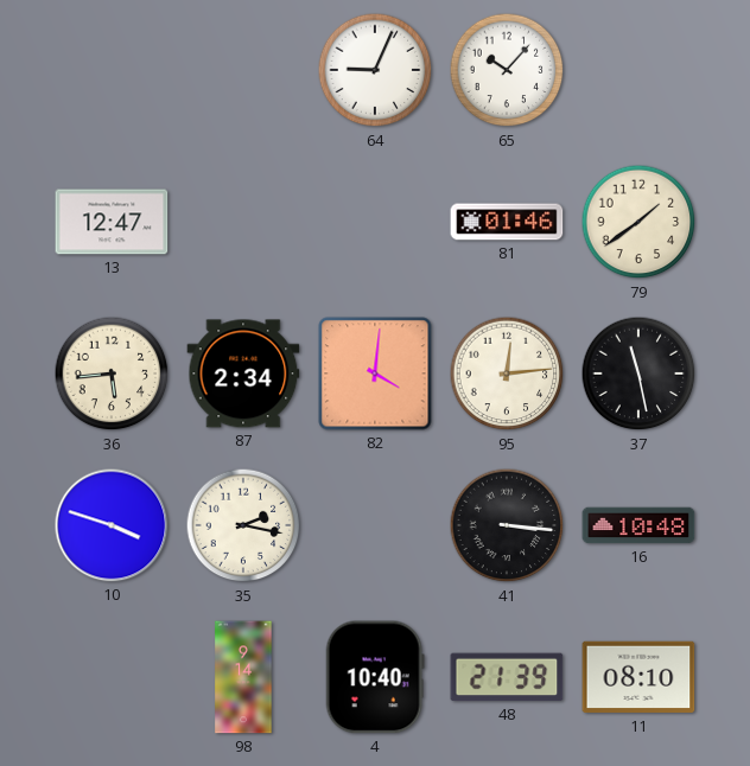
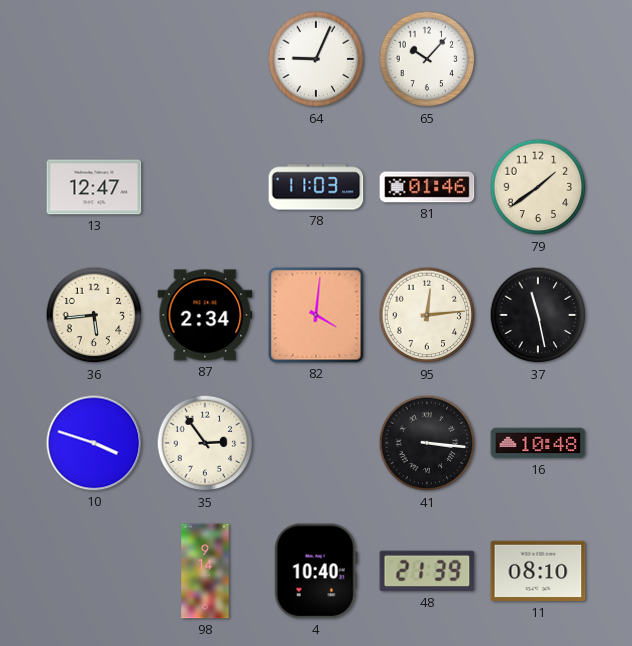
78: none -> 11:03 (316, 187)
35: 2:17 -> 2:54 (205, 443)
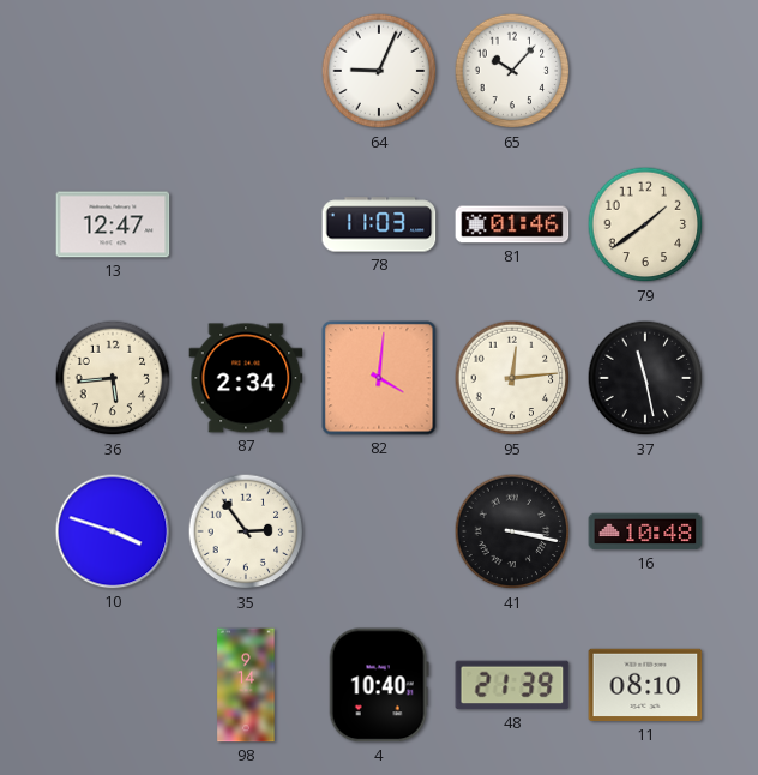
41: 3:16 -> 3:17 (512, 531)
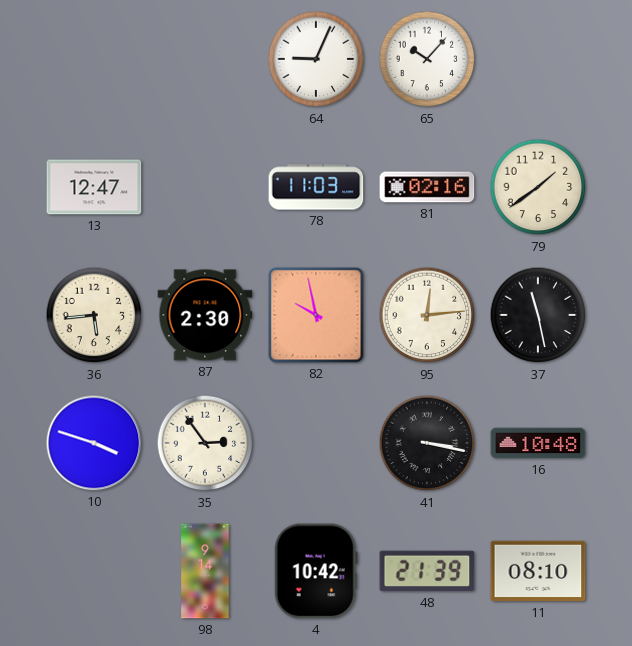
81: 01:46 -> 02:16 (427, 187)
87: 2:34 -> 2:30 (205, 315)
82: 4:01 -> 9:58 (316, 315)
4: 10:40 -> 10:42 (316, 571)
